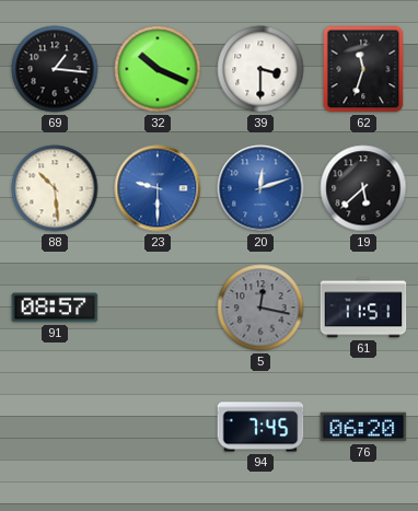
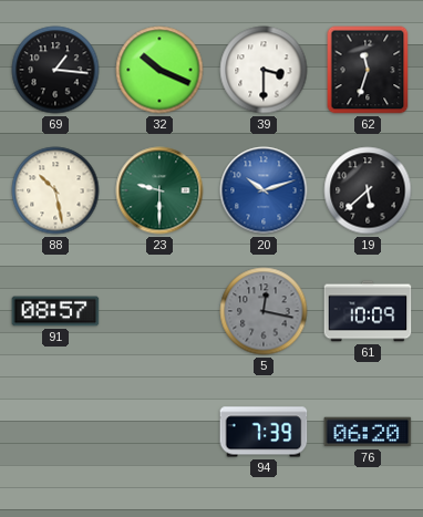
88: 10:29 -> 10:28 (55, 190)
23 dial: blue -> green (159, 190)
20: 12:12 -> 10:12 (264, 190)
61: 11:51 -> 10:09 (368, 311)
94: 7:45 -> 7:39 (264, 432)
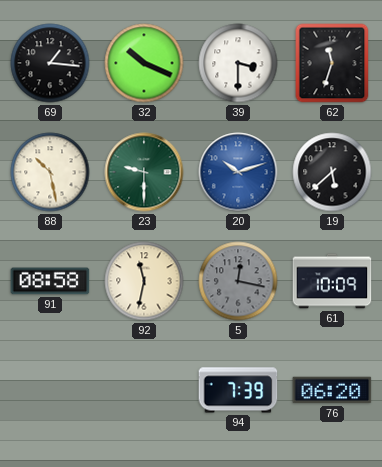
91: 08:57 -> 08:58 (50, 281)
92: none -> 11:32 (144, 281)
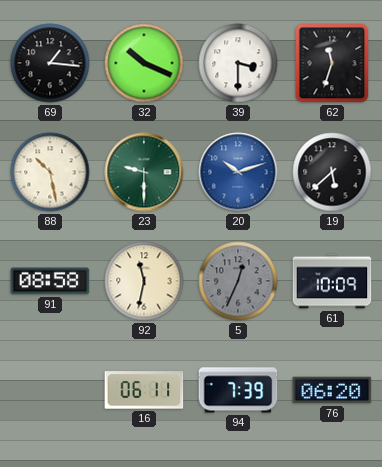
5: 12:17 -> 12:34 (238, 281)
16: none -> 06:11 (144, 390)
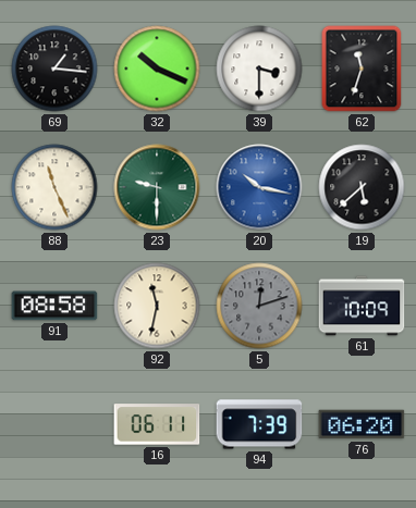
88: 10:28 -> 11:26 (54, 187)
20: 10:12 -> 10:17 (259, 187)
5: 12:34 -> 12:12 (259, 306)
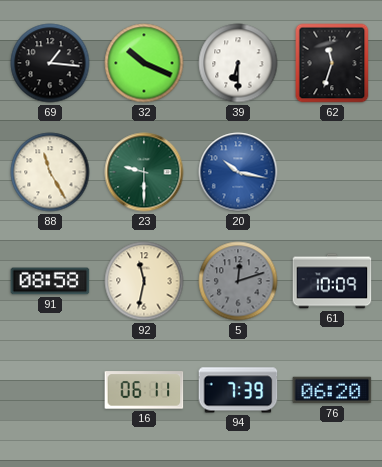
39: 3:30 -> 6:30 (238, 63)
88: 11:26 -> 11:25 (50, 172)
19: 5:38 -> none (362, 187)
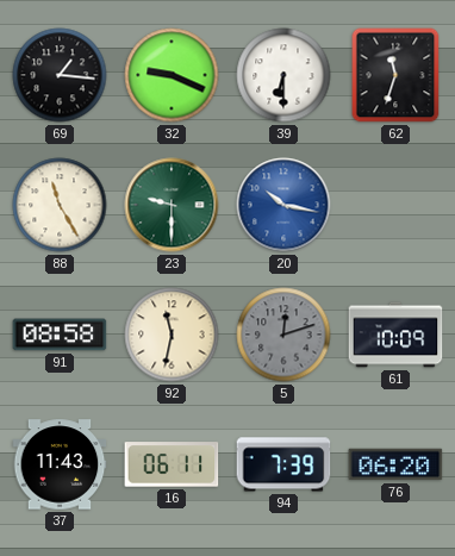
32: 10:19 -> 9:19 (172, 75)
37: none -> 11:43 (60, 464)
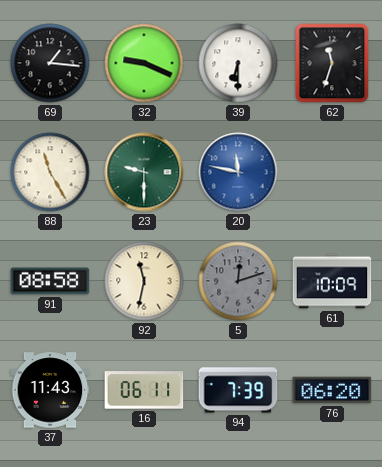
20: 10:17 -> 11:47 (238, 172)
